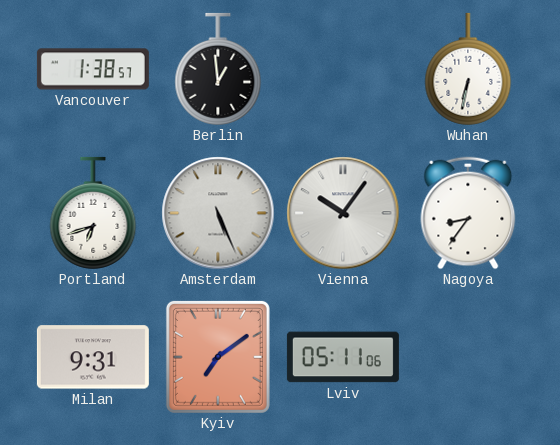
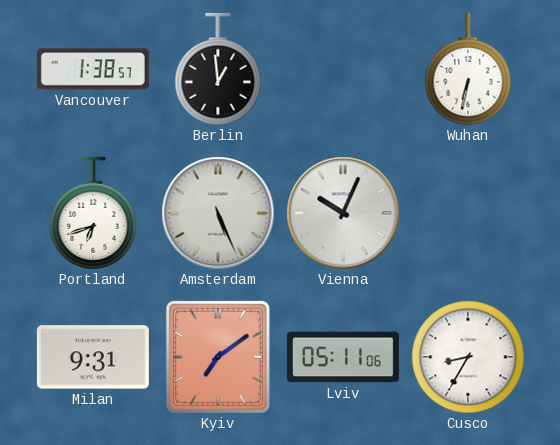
Vienna: 10:06 -> 10:04 (343, 213)
Nagoya: 8:36 -> none (468, 213)
Cusco: none -> 8:35 (468, 357)
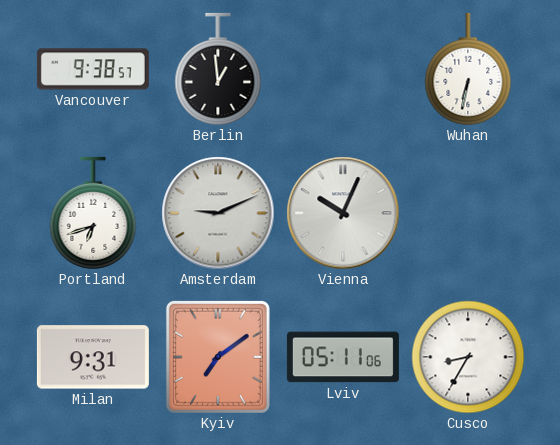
Vancouver: 1:38 -> 9:38 (93, 69)
Amsterdam: 5:26 -> 9:11 (218, 213)
